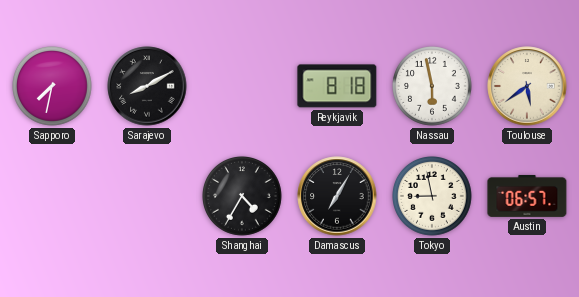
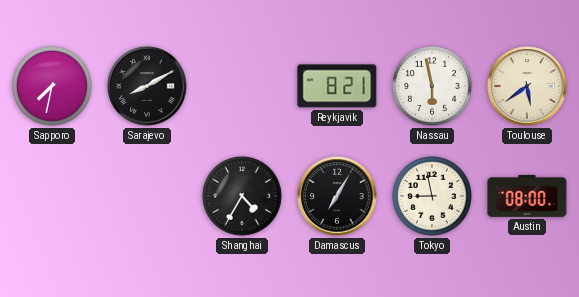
Reykjavik: 8:18 -> 8:21 (337, 86)
Austin: 06:57 -> 08:00 (527, 196)
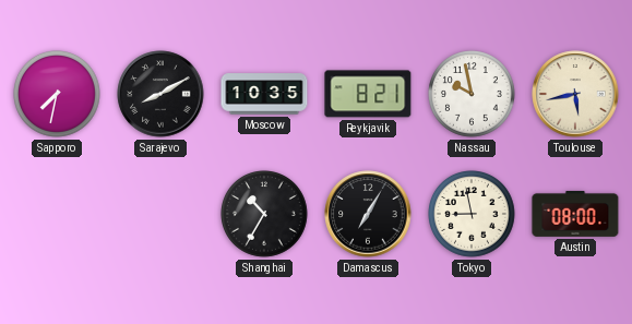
Moscow: none -> 10:35 (264, 94)
Nassau: 5:58 -> 9:58 (473, 95)
Toulouse: 5:39 -> 5:43 (575, 94)
Shanghai: 4:35 -> 10:35 (265, 215)
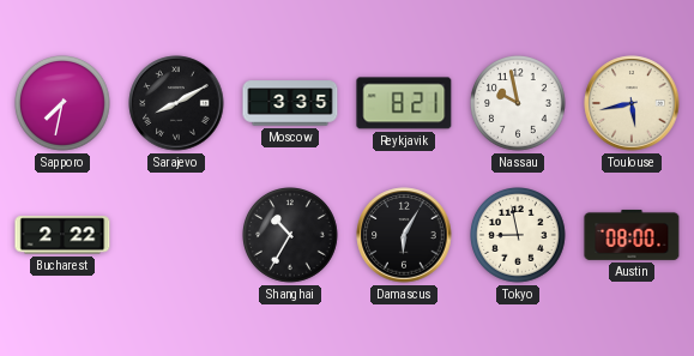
Moscow: 10:35 -> 3:35 (290, 103)
Bucharest: none -> 2:22 (62, 235)
Damascus: 7:05 -> 6:05 (404, 235)
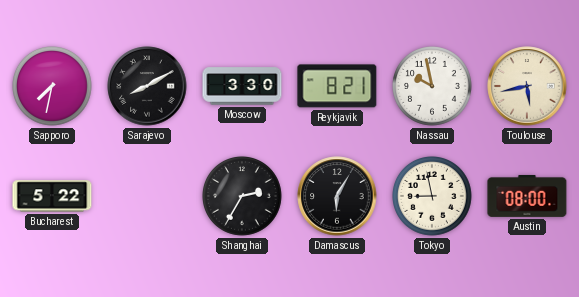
Moscow: 3:35 -> 3:30 (242, 86)
Bucharest: 2:22 -> 5:22 (52, 196)
Shanghai: 10:35 -> 2:35 (243, 197)
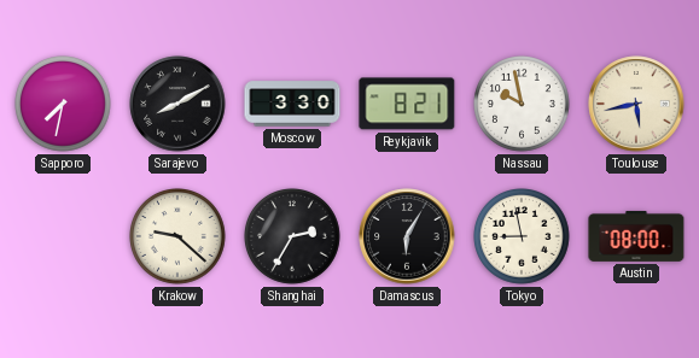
Bucharest: 5:22 -> none (52, 196)
Krakow: none -> 9:22 (179, 237)
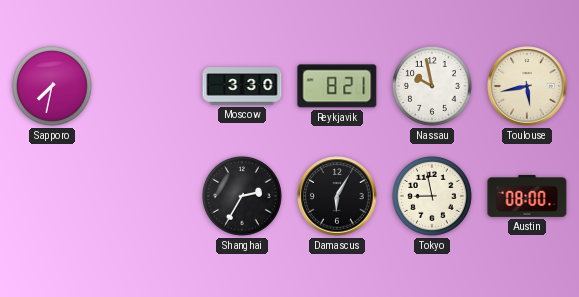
Sarajevo: 8:10 -> none (177, 104)
Krakow: 9:22 -> none (179, 237)
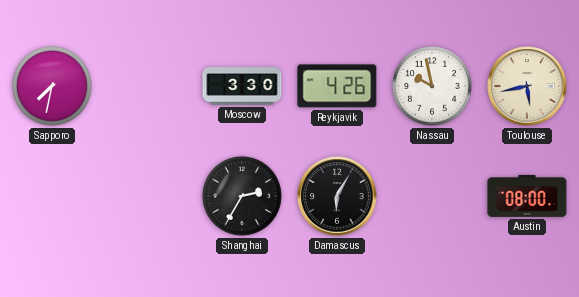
Reykjavik: 8:21 -> 4:26 (337, 86)
Tokyo: 8:58 -> none (433, 197)
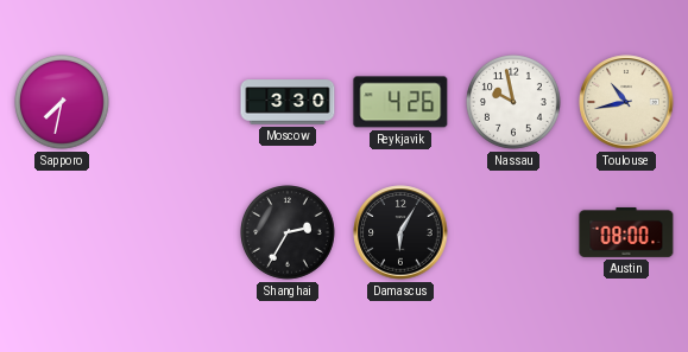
Toulouse: 5:43 -> 10:43 (626, 102)
